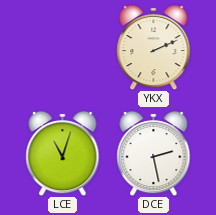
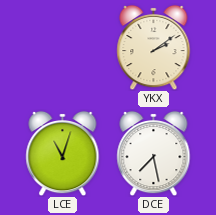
YKX: 2:11 -> 2:09 (154, 47)
DCE: 2:28 -> 7:28 (154, 153)
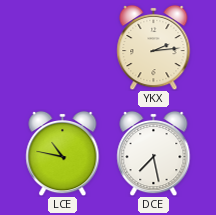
YKX: 2:09 -> 2:14 (154, 47)
LCE: 11:03 -> 10:47 (63, 153)
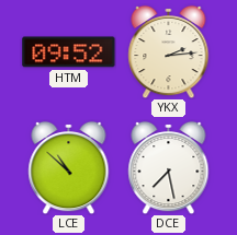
HTM: none -> 09:52 (69, 52)
LCE: 10:47 -> 10:52 (69, 167)
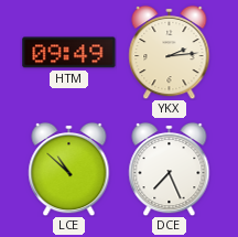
HTM: 09:52 -> 09:49 (69, 53)
DCE: 7:28 -> 7:26 (170, 169)
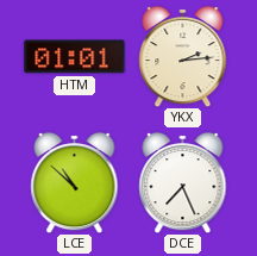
HTM: 09:49 -> 01:01 (75, 57)
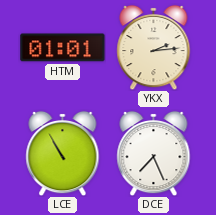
LCE: 10:52 -> 10:55 (63, 153)
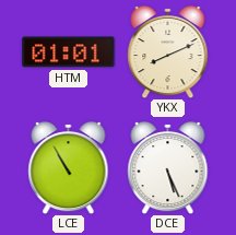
YKX: 2:14 -> 8:11 (168, 51)
DCE: 7:26 -> 5:26 (168, 167)
